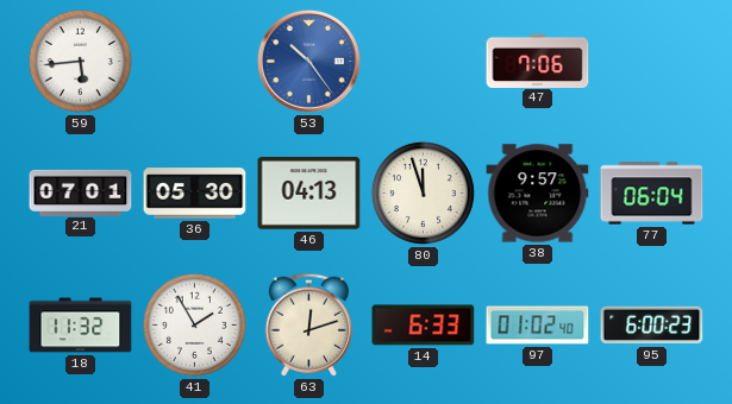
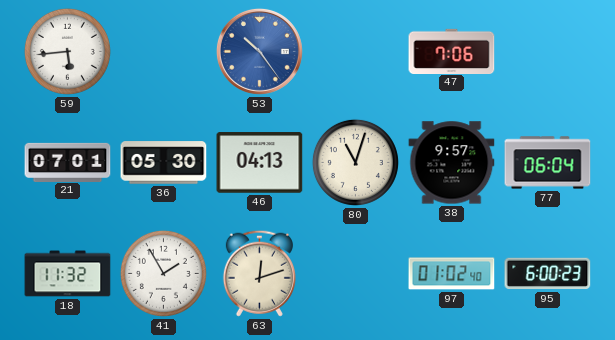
80: 11:57 -> 11:03 (355, 162)
14: 6:33 -> none (424, 326)
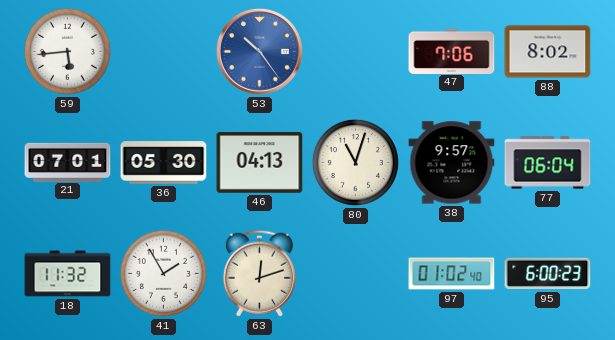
88: none -> 8:02 (548, 52)
